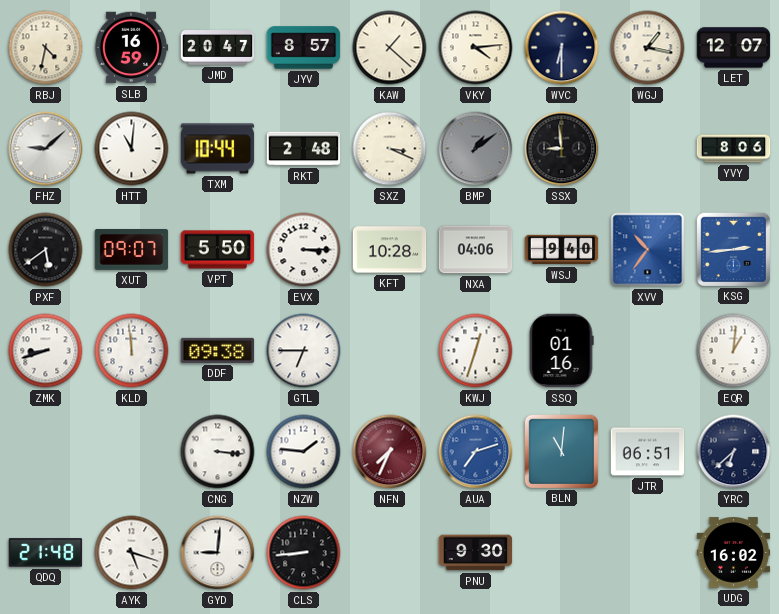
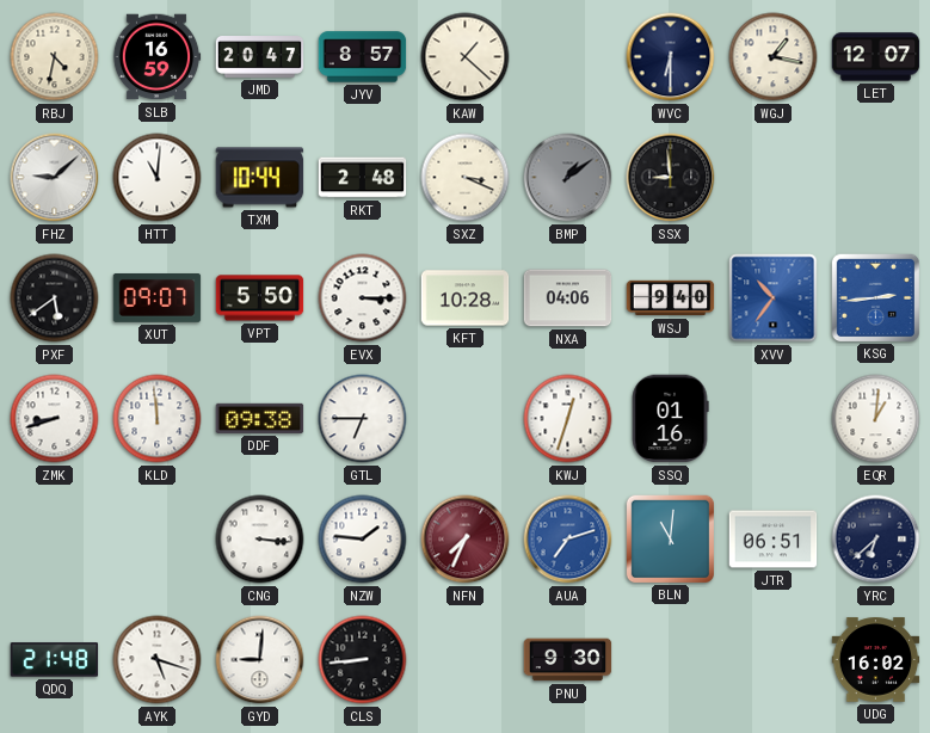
VKY: 4:14 -> none (476, 48)
YVY: 8:06 -> none (734, 149)
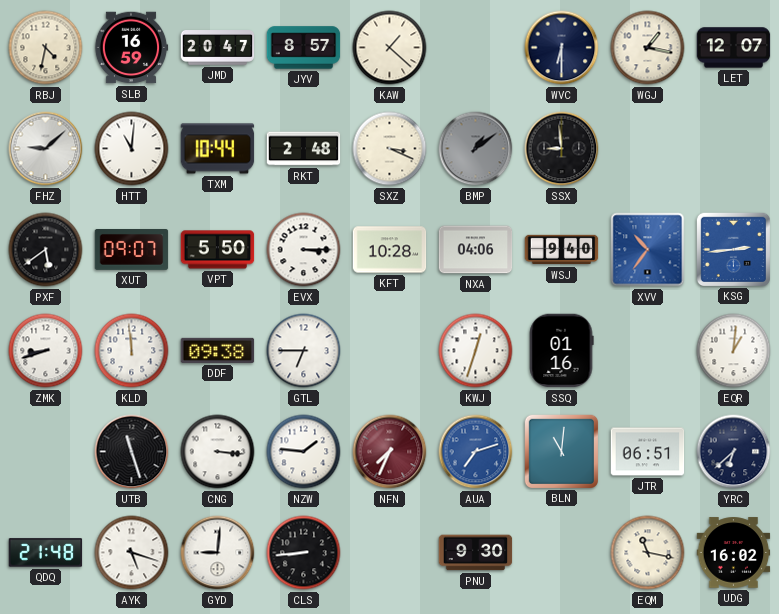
UTB: none -> 11:27 (132, 452)
EQM: none -> 11:17 (648, 553)
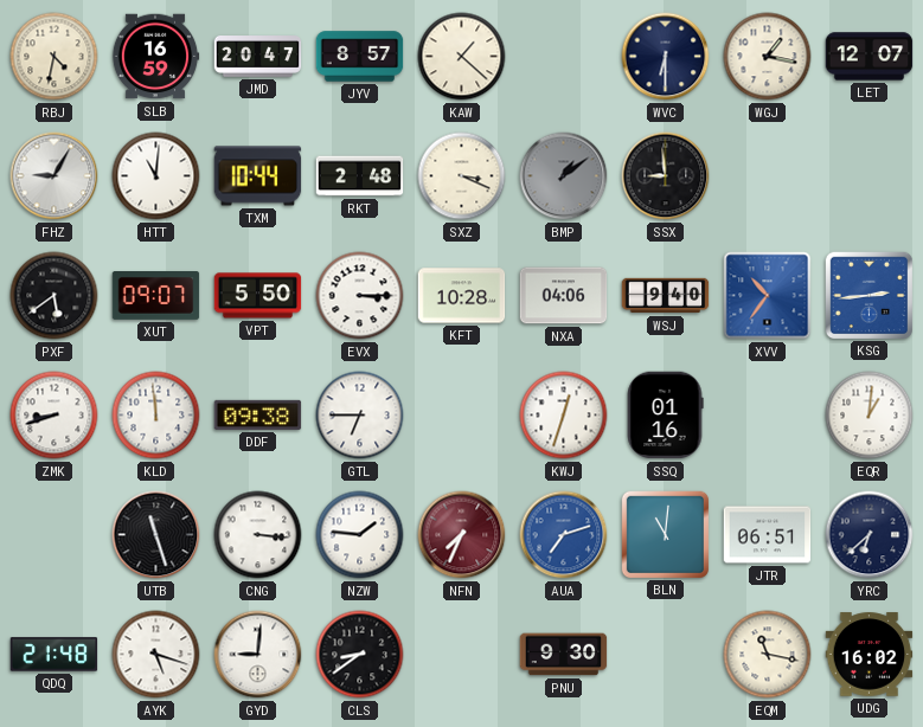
FHZ: 9:08 -> 9:05 (55, 176)
CLS: 8:44 -> 8:39 (360, 655)
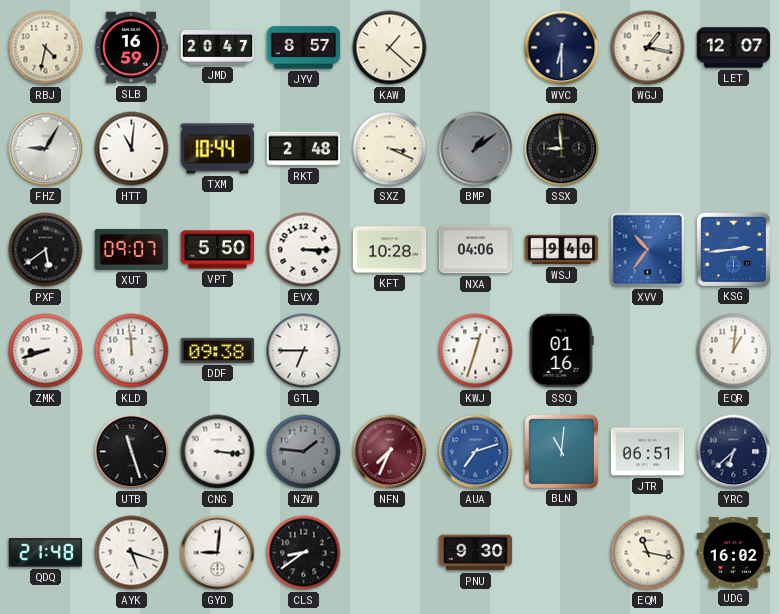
NZW dial: white -> grey (304, 452)
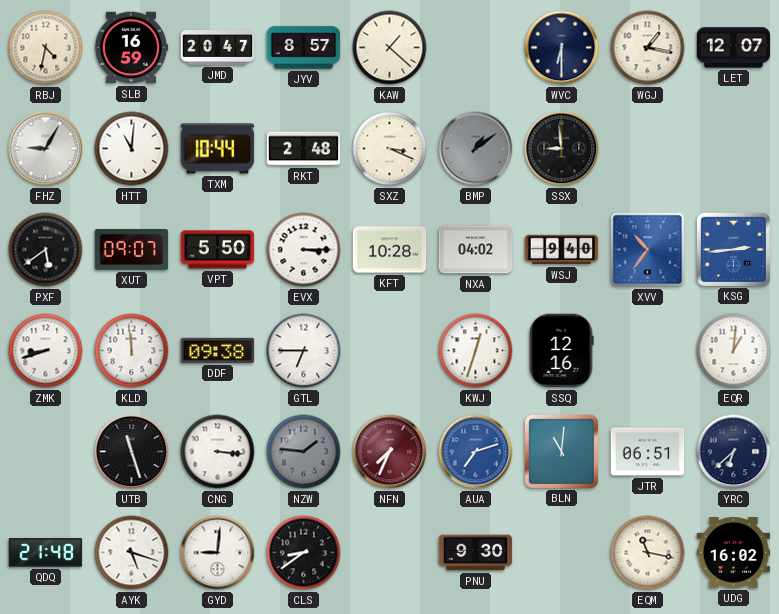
NXA: 04:06 -> 04:02 (476, 250)
SSQ: 01:16 -> 12:16 (561, 351)
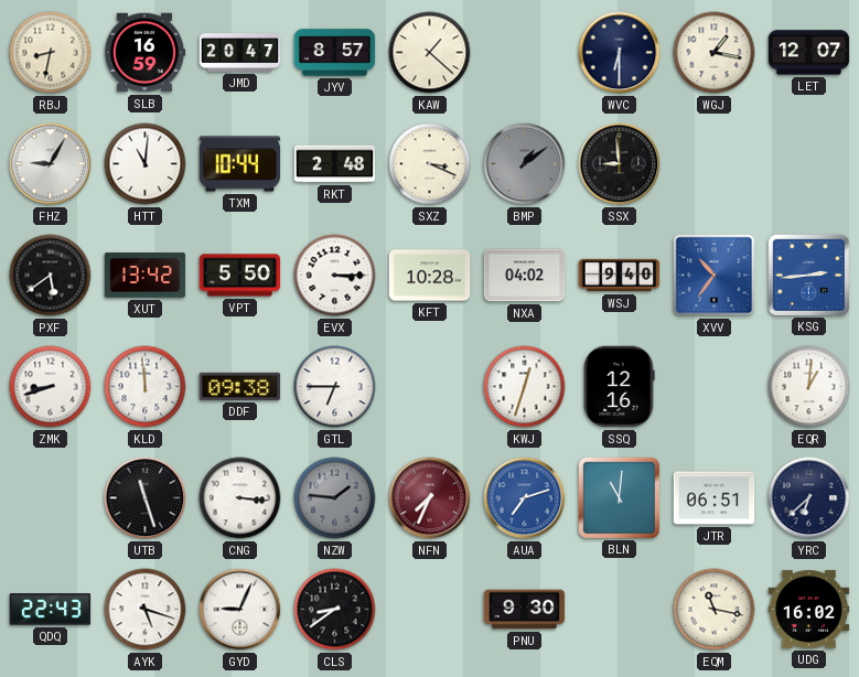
RBJ: 4:32 -> 8:32 (51, 53)
XUT: 09:07 -> 13:42 (146, 276)
QDQ: 21:48 -> 22:43 (51, 610)
GYD: 9:01 -> 9:04 (240, 610)
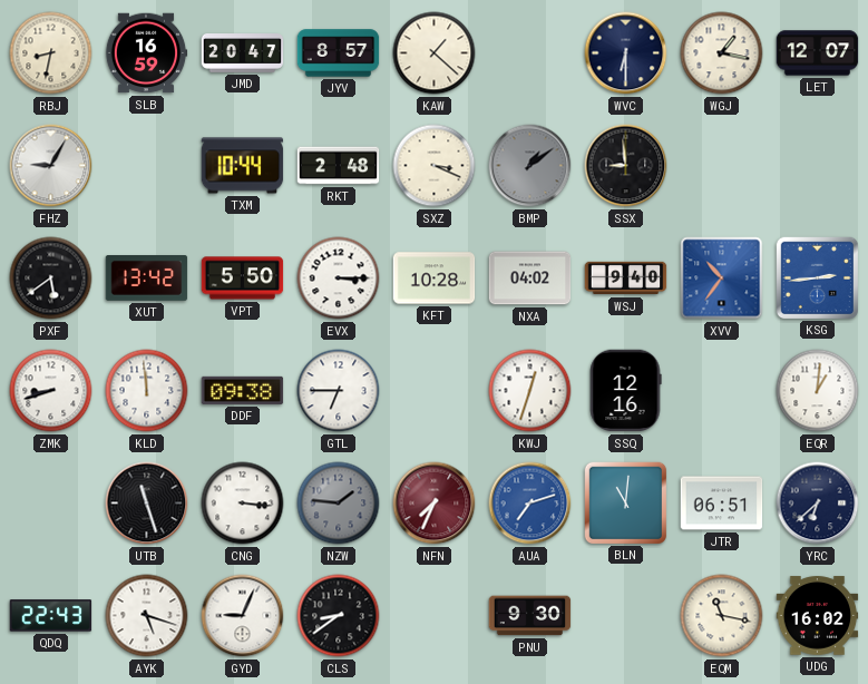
HTT: 11:01 -> none (146, 164)
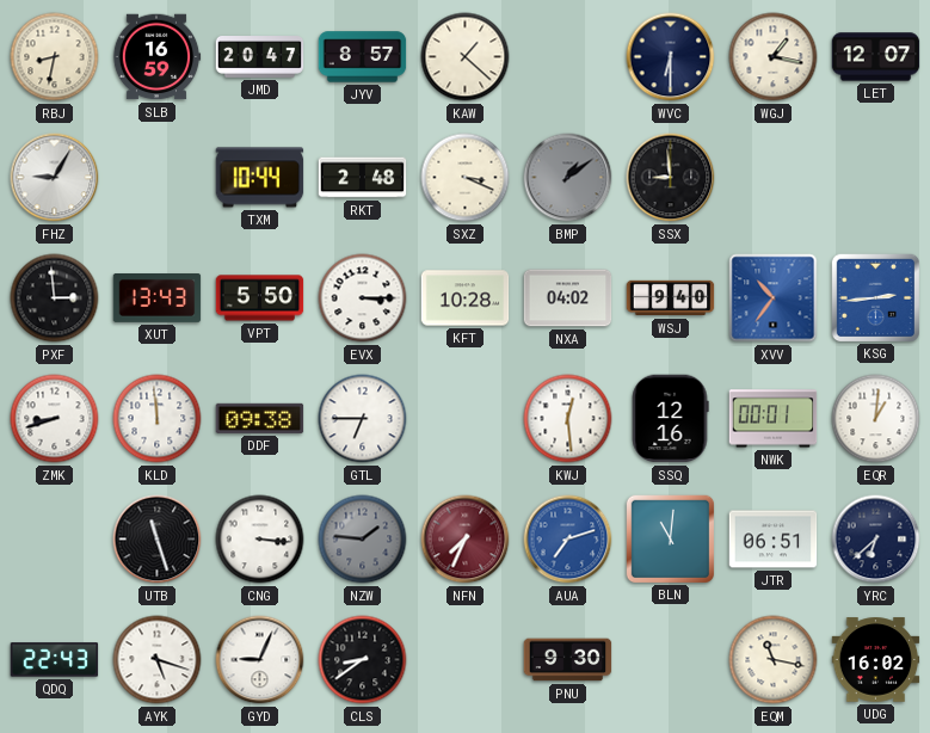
PXF: 5:39 -> 2:59 (55, 298)
XUT: 13:42 -> 13:43 (158, 298)
KWJ: 12:33 -> 12:29 (568, 419)
NWK: none -> 00:01 (774, 419)
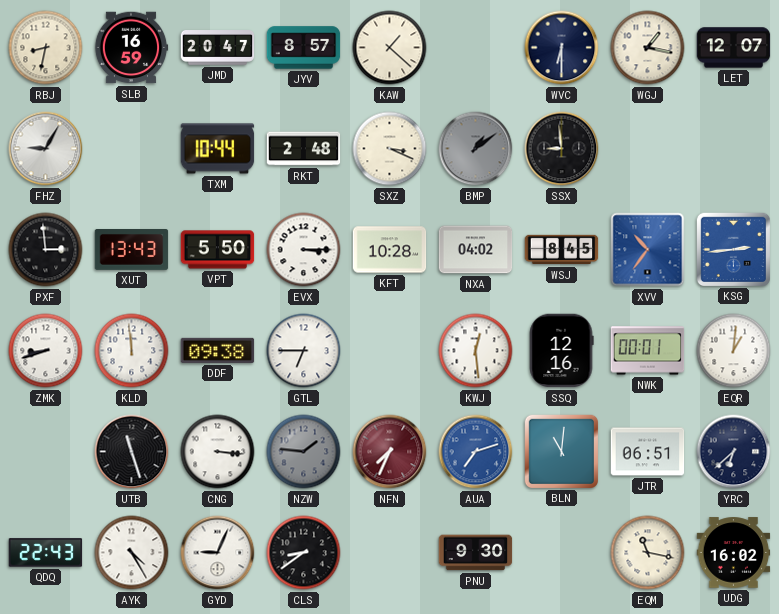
WSJ: 9:40 -> 8:45 (562, 250)
AYK: 5:18 -> 4:25 (132, 553)
